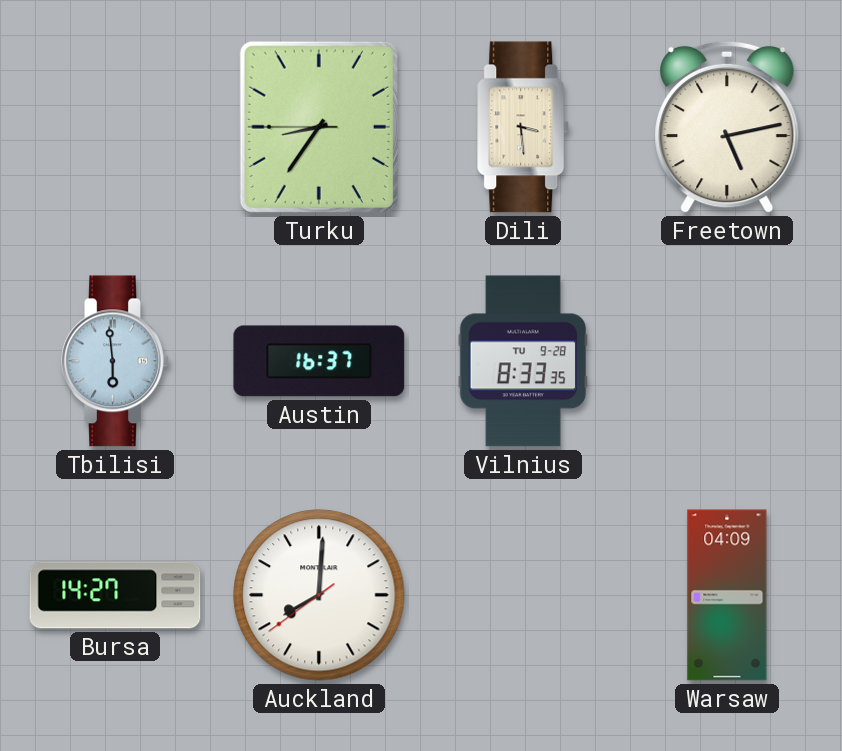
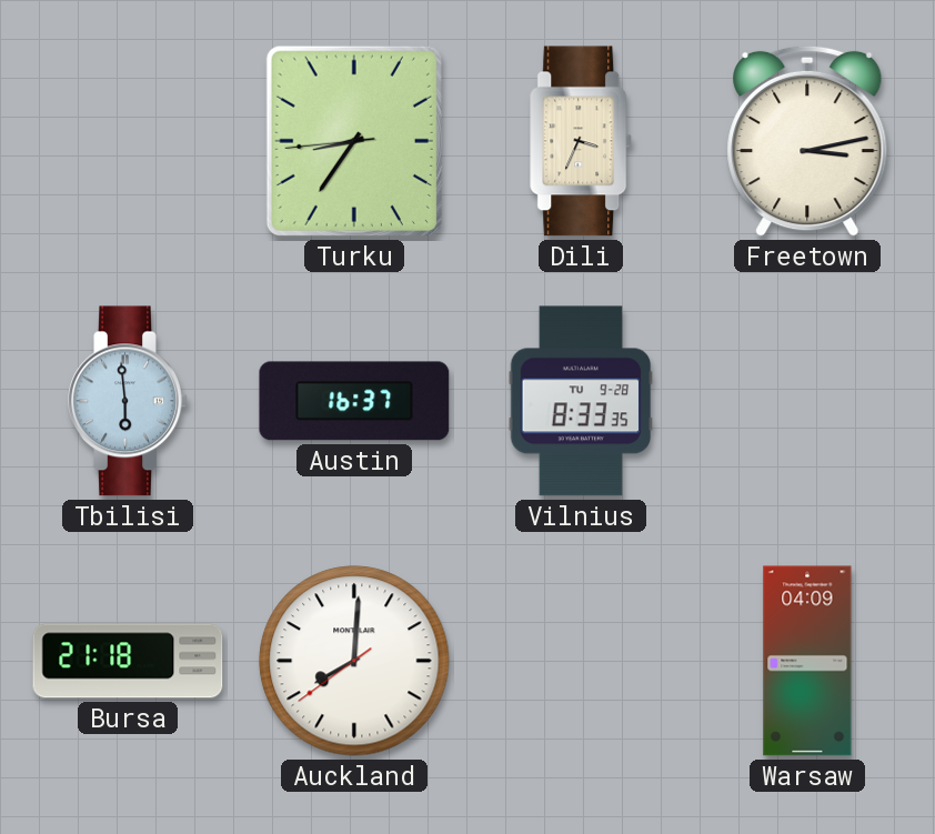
Turku: 8:35:45 -> 8:35:44 (354, 141)
Dili: 3:29 -> 3:34 (582, 141)
Freetown: 5:13 -> 3:13 (807, 141)
Bursa: 14:27 -> 21:18 (128, 661)
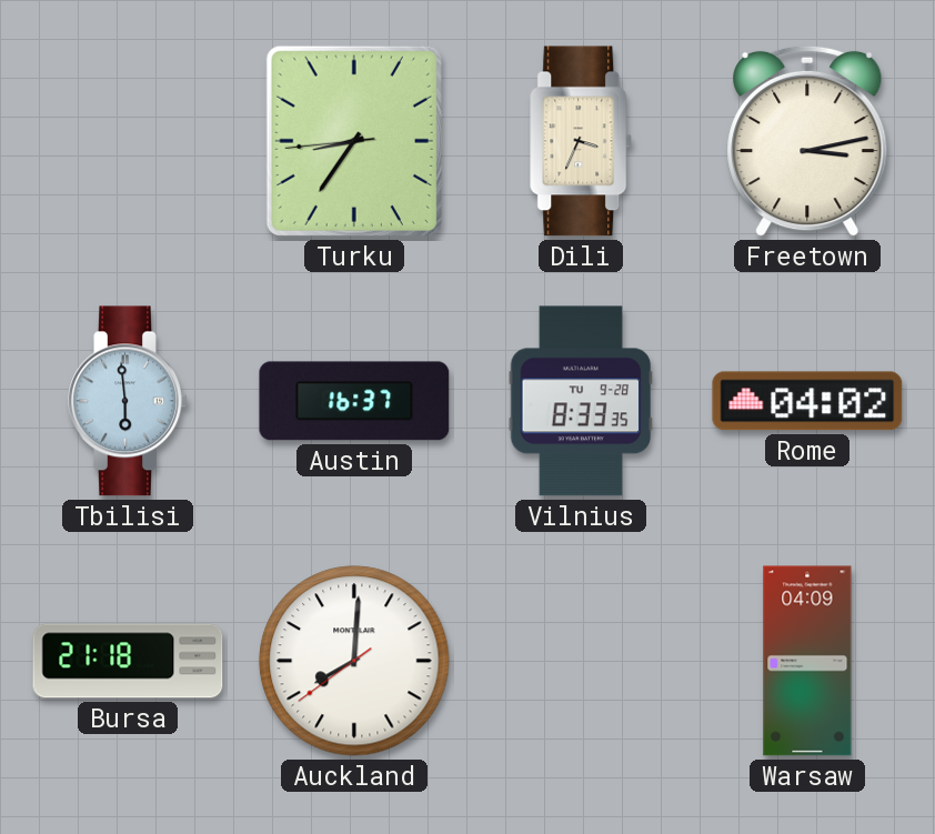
Rome: none -> 04:02 (807, 401)
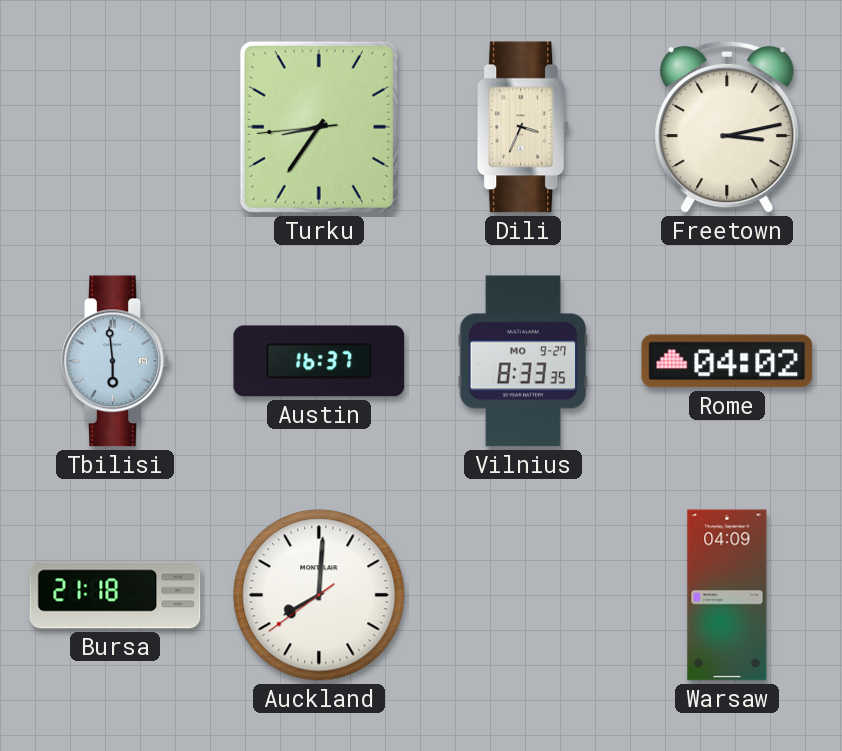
Vilnius date: TU 9-28 -> MO 9-27 (523, 361)
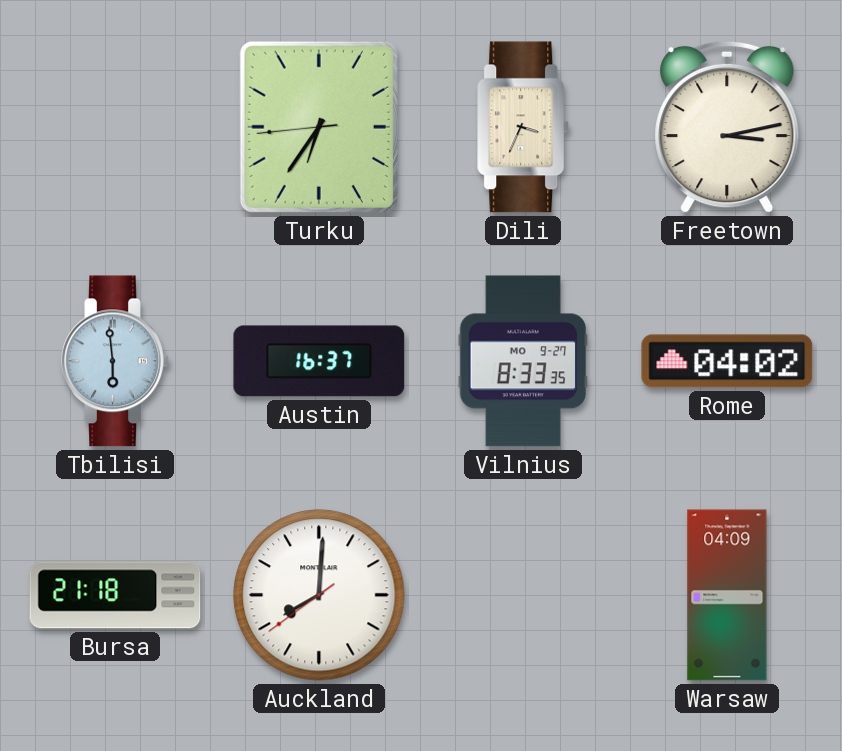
Turku: 8:35 -> 6:35 (319, 127)
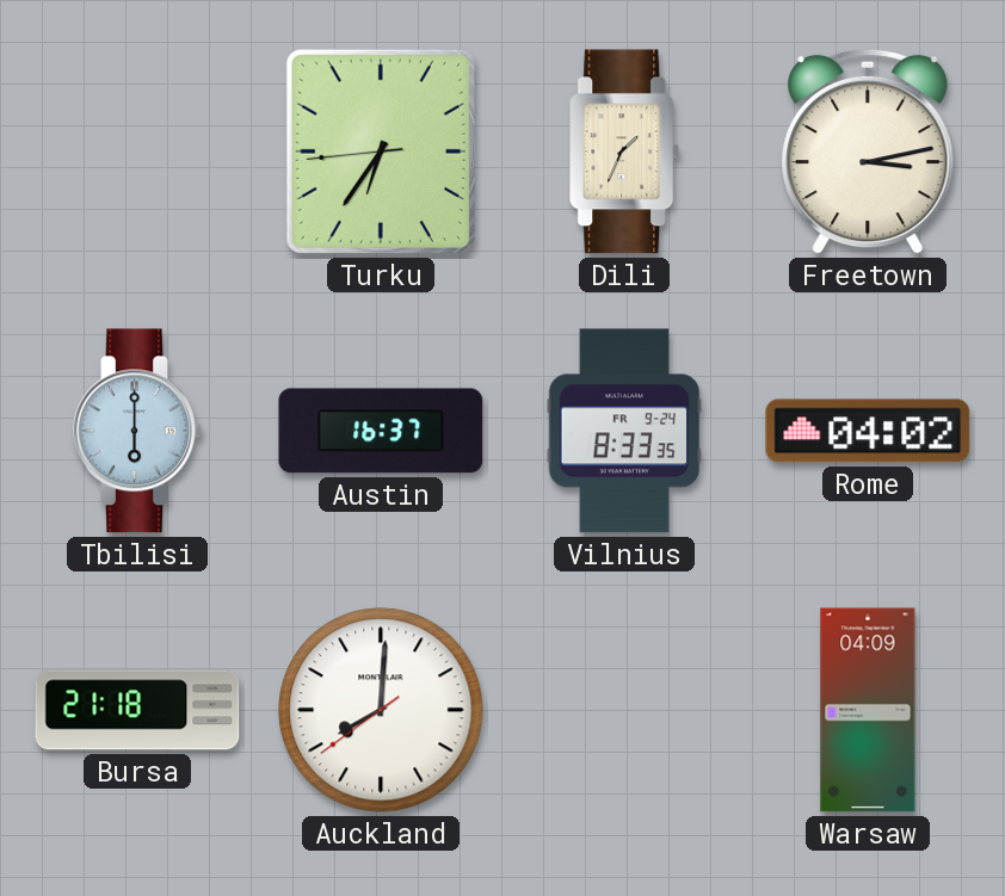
Dili: 3:34 -> 1:34 (625, 152)
Tbilisi: 5:59 -> 6:00 (137, 431)
Vilnius date: MO 9-27 -> FR 9-24 (624, 431)
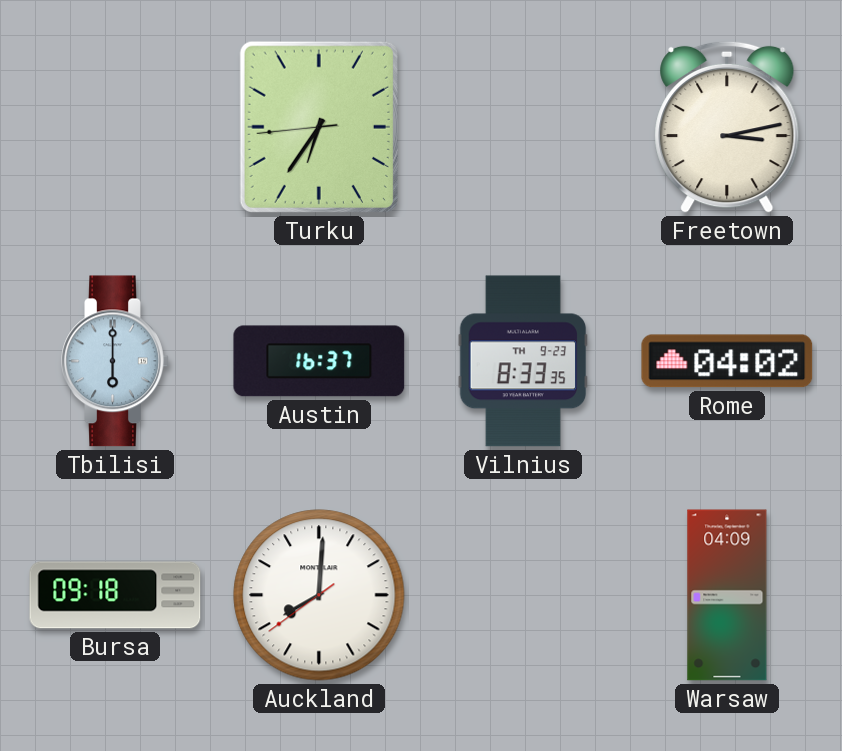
Dili: 1:34 -> none (625, 152)
Vilnius date: FR 9-24 -> TH 9-23 (523, 361)
Bursa: 21:18 -> 09:18 (115, 595)
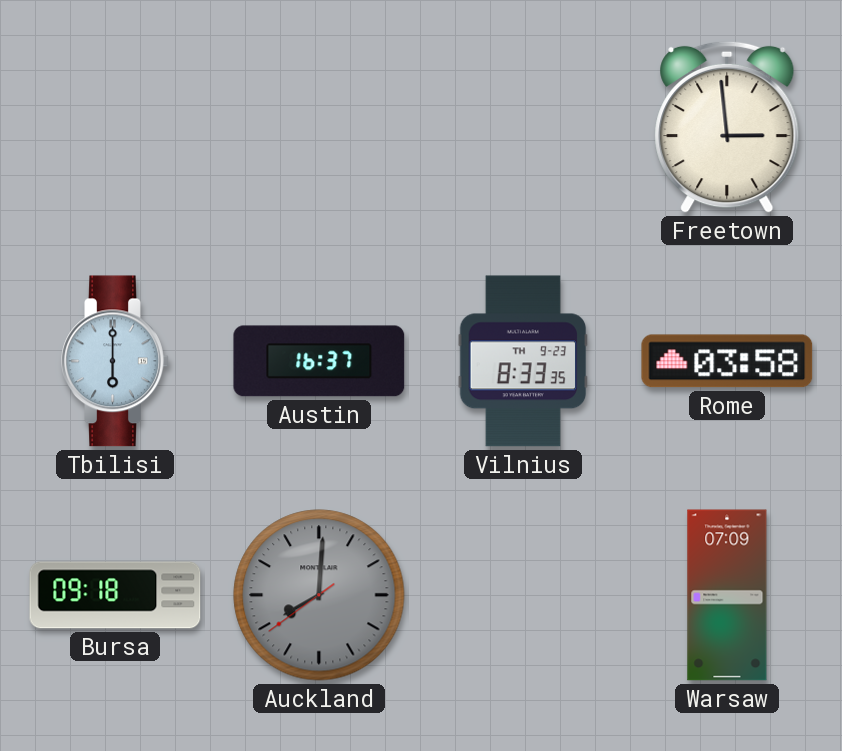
Turku: 6:35 -> none (319, 127)
Freetown: 3:13 -> 2:59 (727, 127)
Rome: 04:02 -> 03:58 (727, 361)
Auckland dial: white -> grey (319, 595)
Warsaw: 04:09 -> 07:09 (727, 595)
